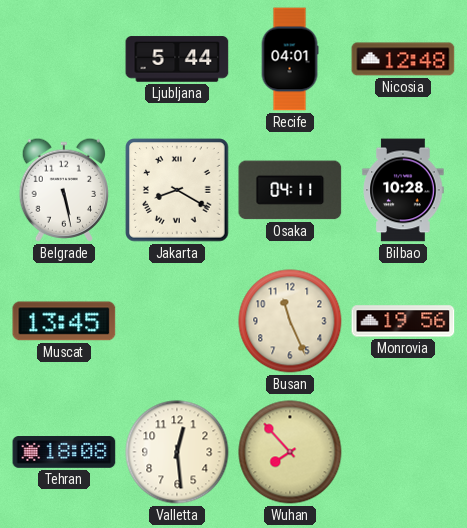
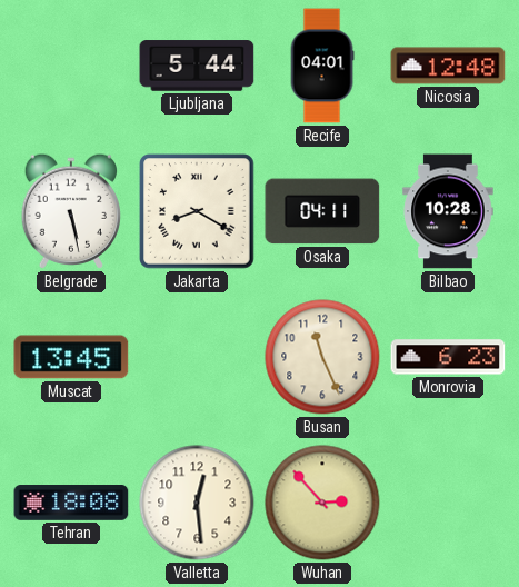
Monrovia: 19:56 -> 6:23 (448, 357)
Wuhan: 7:53 -> 2:53 (322, 503)
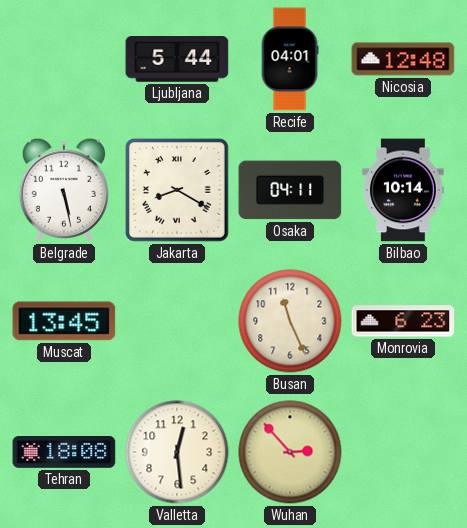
Bilbao: 10:28 -> 10:14 (403, 190)
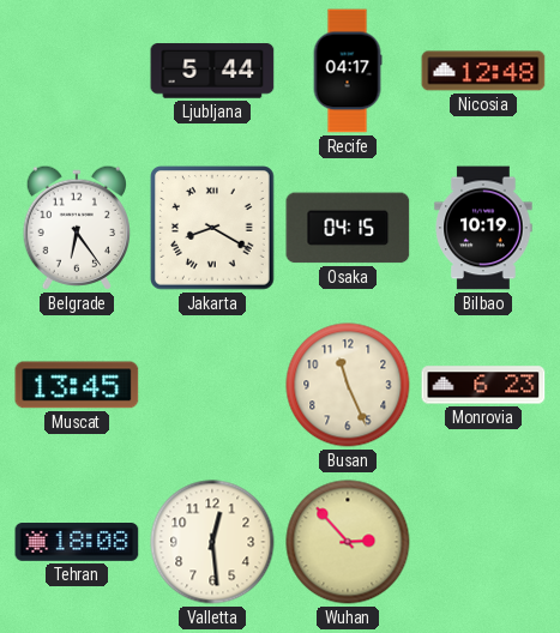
Recife: 04:01 -> 04:17 (348, 71)
Belgrade: 5:28 -> 6:24 (76, 228)
Osaka: 04:11 -> 04:15 (348, 228)
Bilbao: 10:14 -> 10:19 (483, 228)
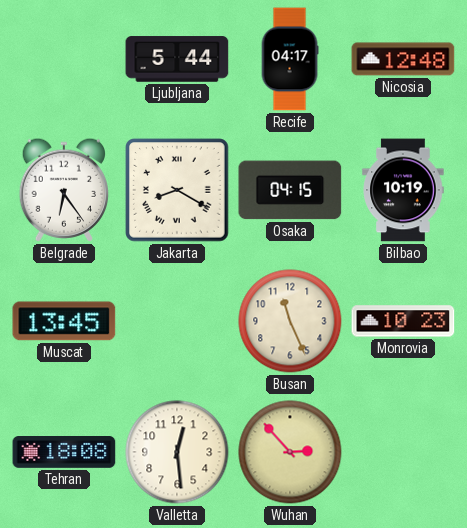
Monrovia: 6:23 -> 10:23 (403, 321)
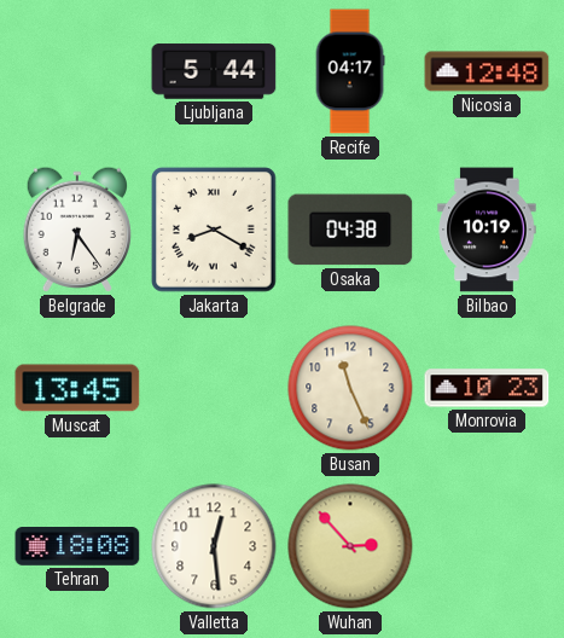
Osaka: 04:15 -> 04:38 (350, 230)
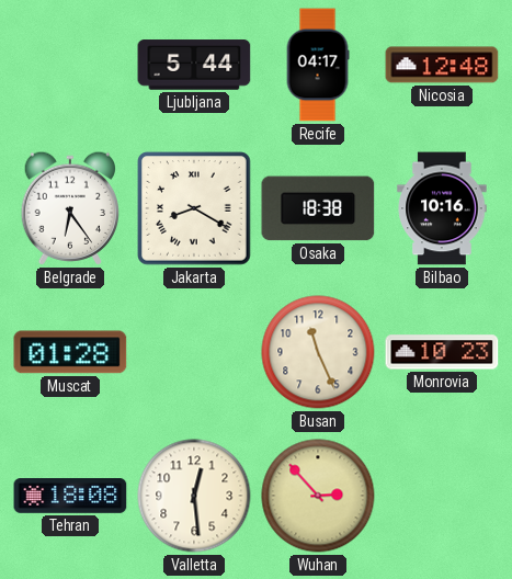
Osaka: 04:38 -> 18:38 (318, 208)
Bilbao: 10:19 -> 10:16 (442, 208)
Muscat: 13:45 -> 01:28 (70, 352)
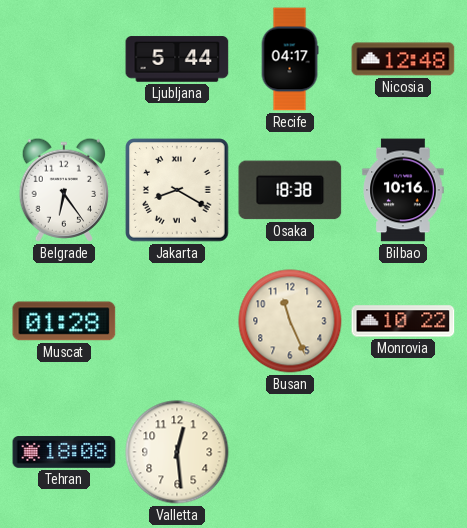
Monrovia: 10:23 -> 10:22 (403, 321)
Wuhan: 2:53 -> none (318, 496)
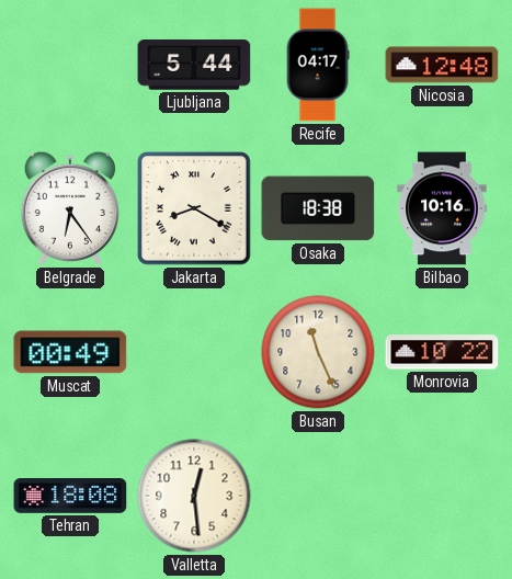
Muscat: 01:28 -> 00:49 (70, 352)
